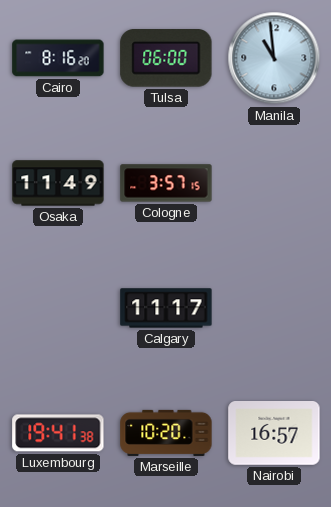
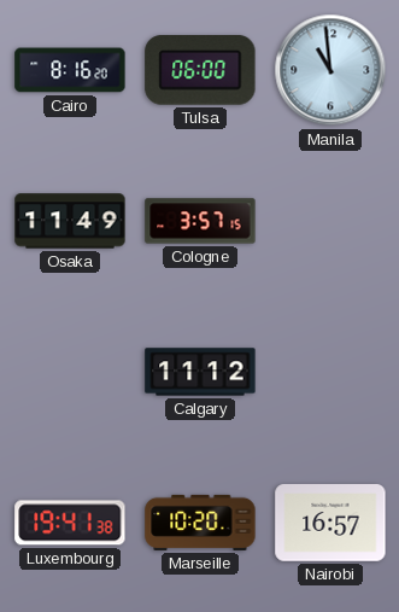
Calgary: 11:17 -> 11:12 (200, 372)
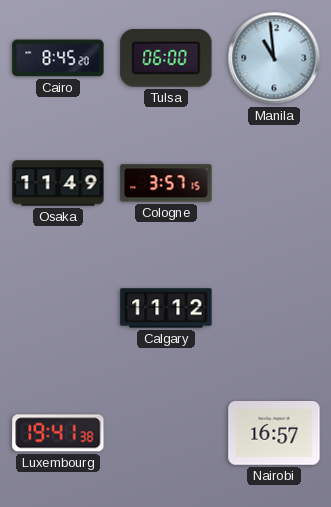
Cairo: 8:16 -> 8:45 (58, 58)
Marseille: 10:20 -> none (200, 523)
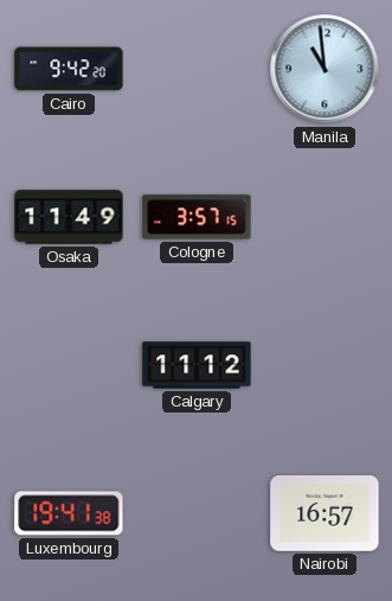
Cairo: 8:45 -> 9:42 (69, 69)
Tulsa: 06:00 -> none (166, 59)
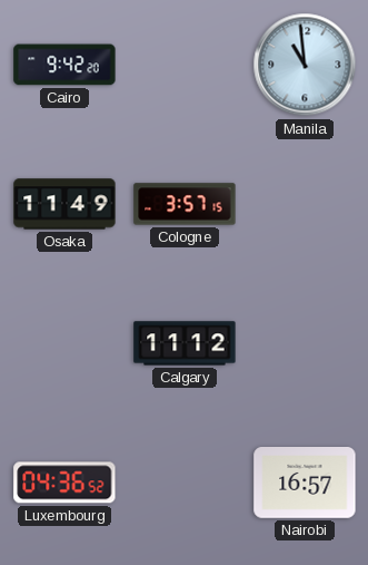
Luxembourg: 19:41 -> 04:36 (64, 483)
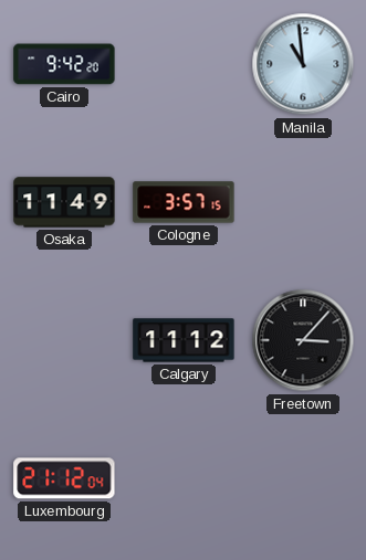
Freetown: none -> 3:07 (303, 340)
Luxembourg: 04:36 -> 21:12 (64, 478)
Nairobi: 16:57 -> none (305, 483)
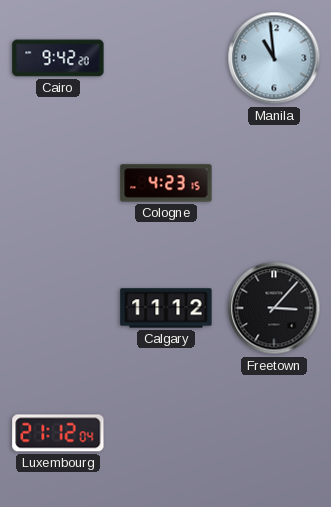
Osaka: 11:49 -> none (64, 202)
Cologne: 3:57 -> 4:23 (166, 183)
